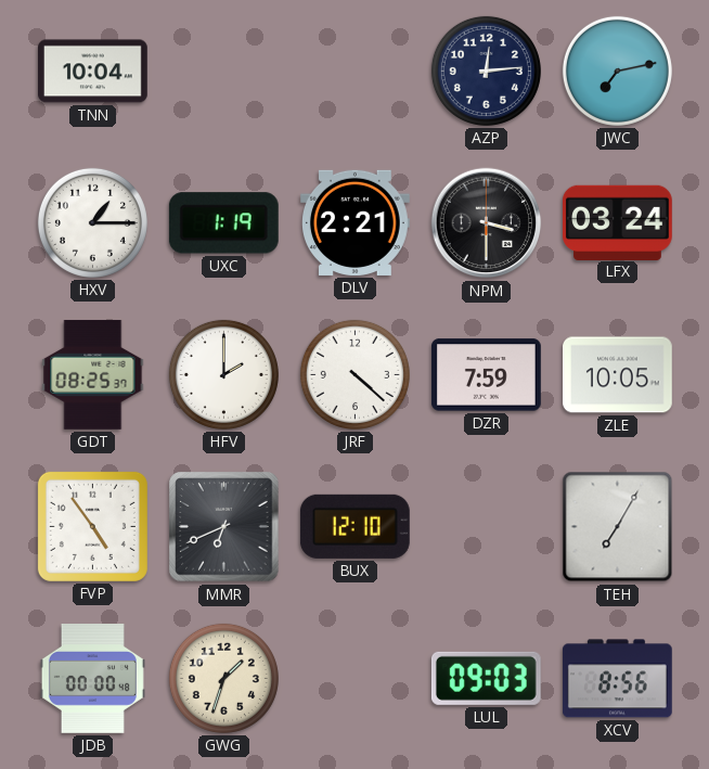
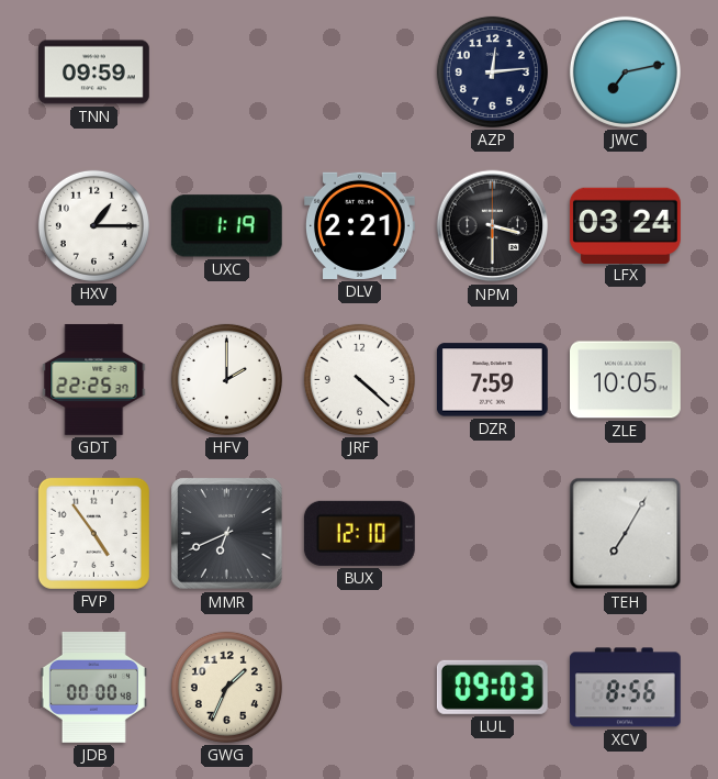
TNN: 10:04 -> 09:59 (94, 73)
GDT: 08:25 -> 22:25 (94, 380)
GWG: 1:33 -> 1:34 (226, 687)
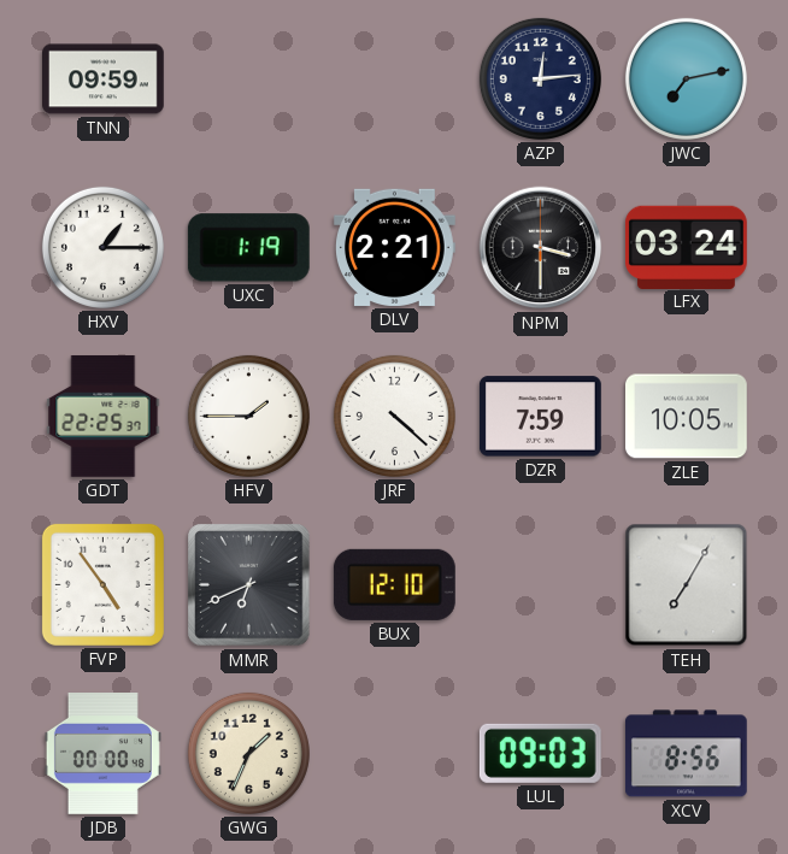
HFV: 2:00 -> 1:45 (248, 416)
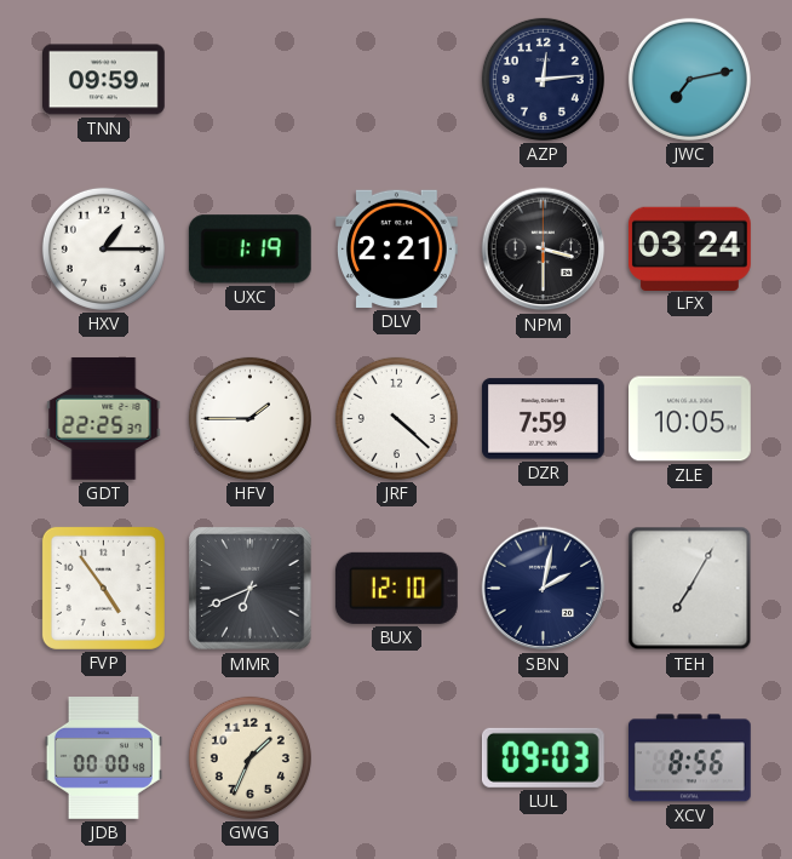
SBN: none -> 2:02 (544, 589)
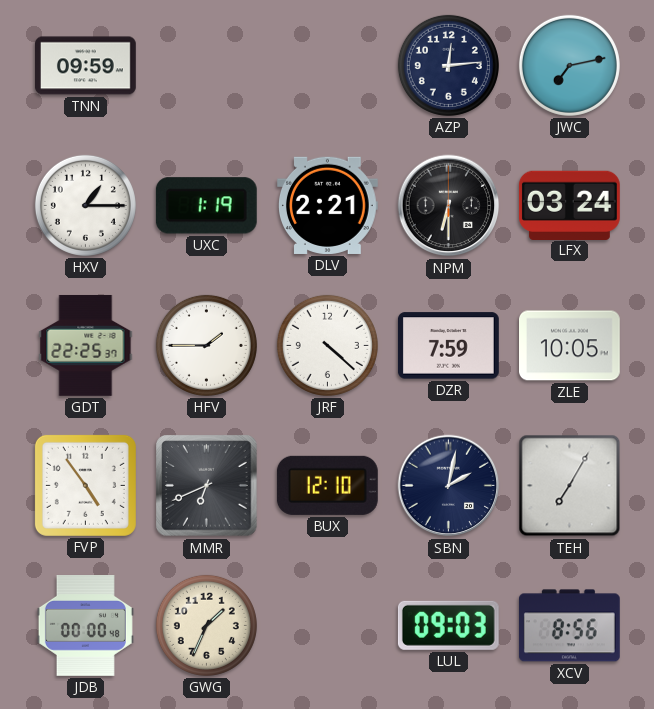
NPM: 3:30 -> 6:30 (449, 206)
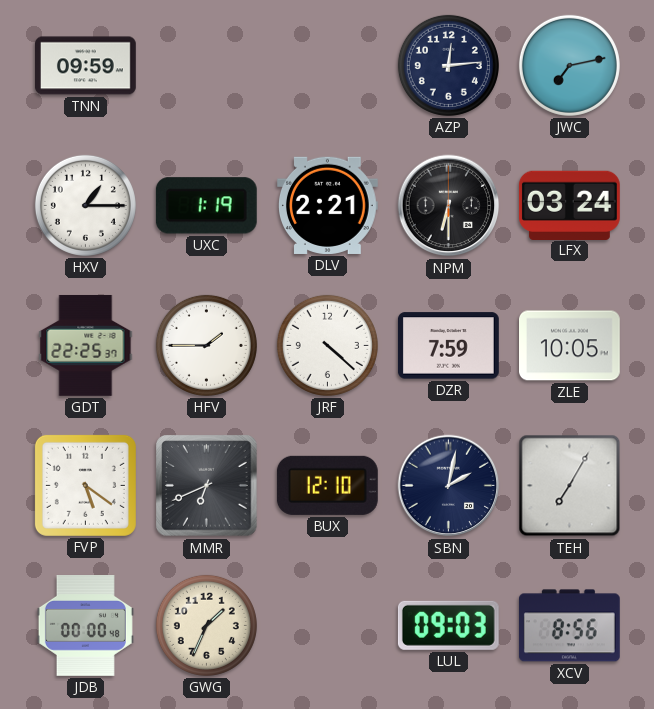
FVP: 4:54 -> 5:21 (85, 485)
